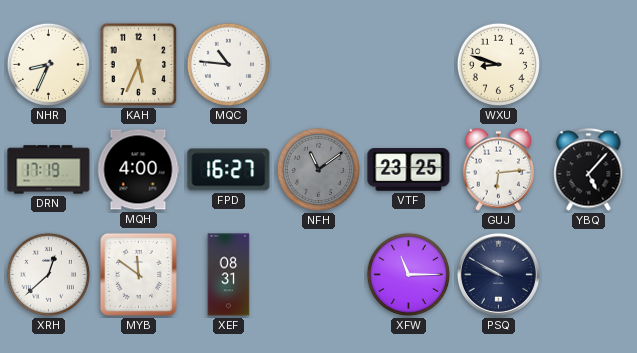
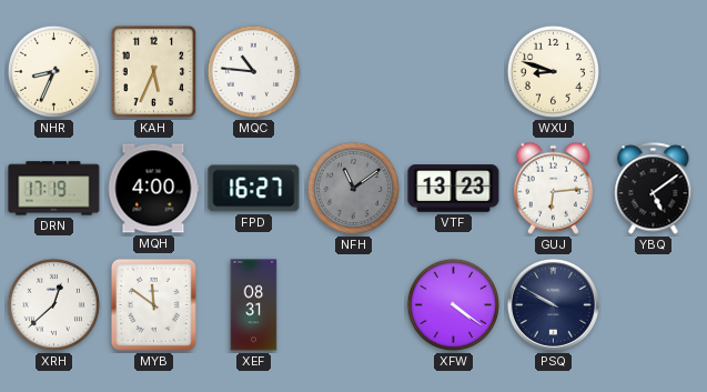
VTF: 23:25 -> 13:23 (454, 189)
YBQ: 5:07 -> 5:09 (654, 189)
XFW: 11:15 -> 4:21 (453, 304)
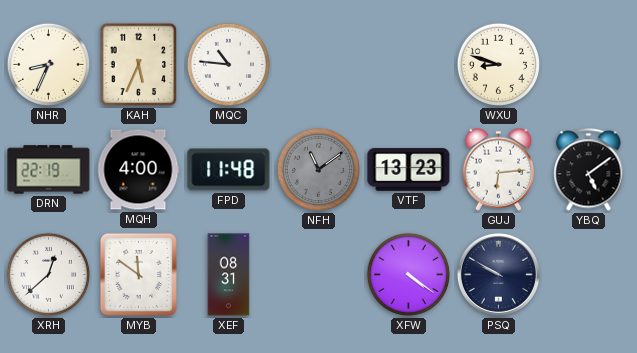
DRN: 17:19 -> 22:19 (49, 170)
FPD: 16:27 -> 11:48 (229, 170)
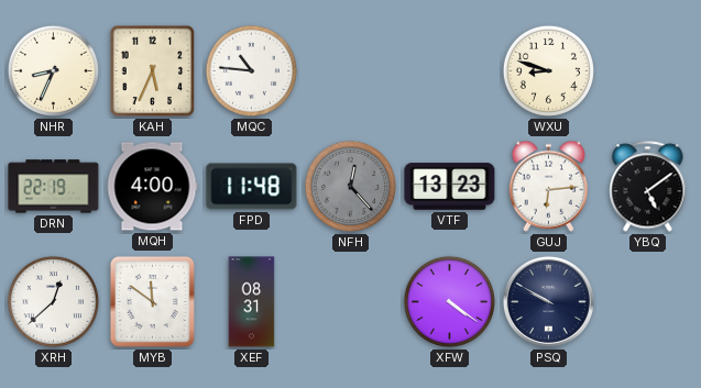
NFH: 11:09 -> 12:23 (350, 186)
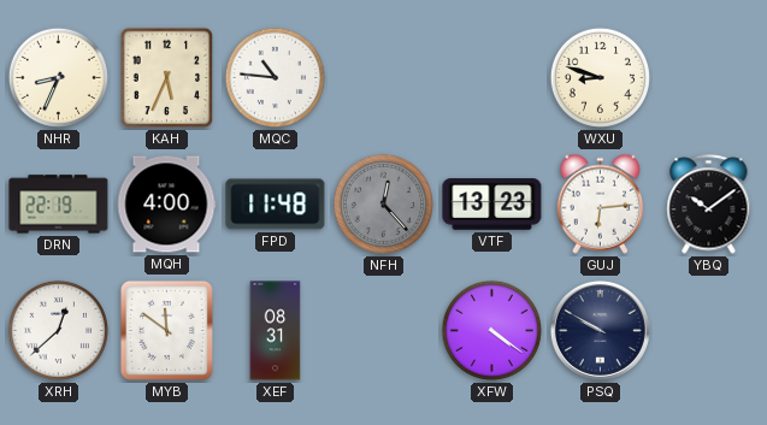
YBQ: 5:09 -> 10:09 (709, 205)
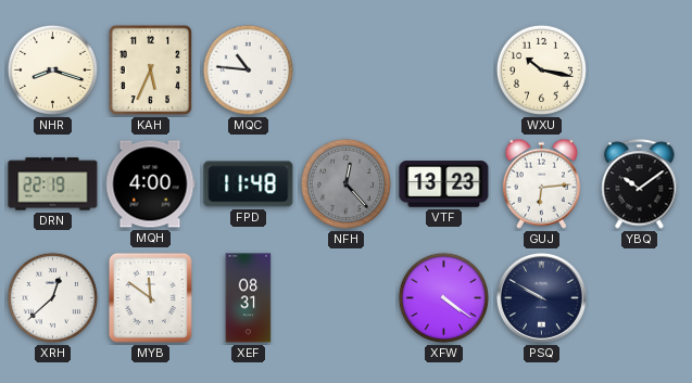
NHR: 8:34 -> 8:18 (52, 69)
WXU: 8:48 -> 10:17 (541, 69)
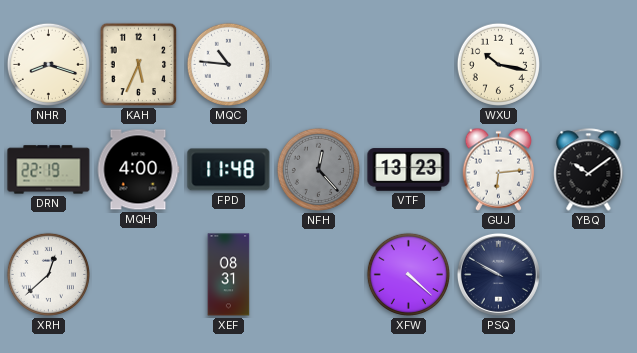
MYB: 11:51 -> none (150, 297)
XFW: 4:21 -> 4:22 (408, 274)
